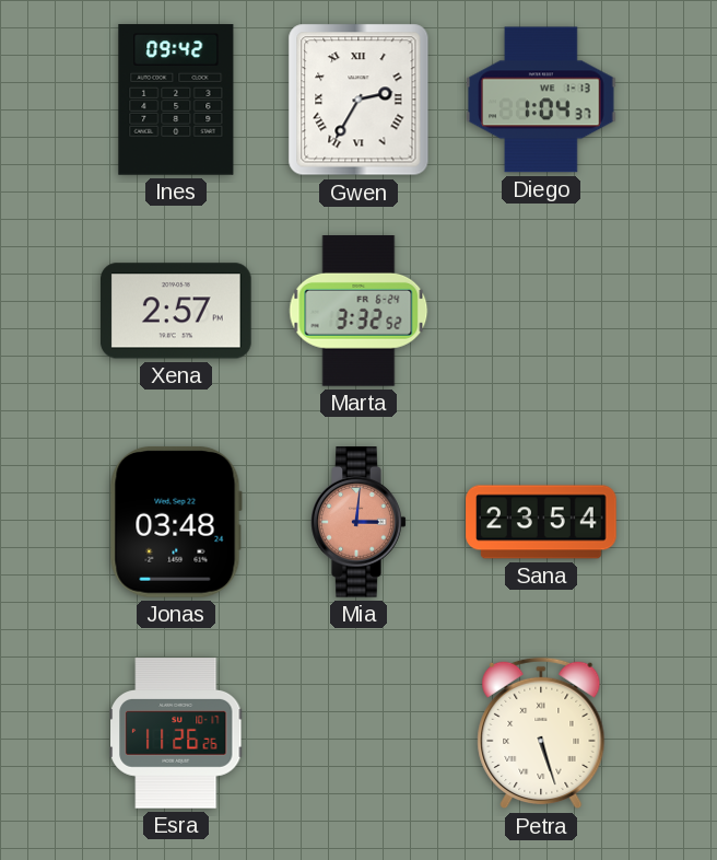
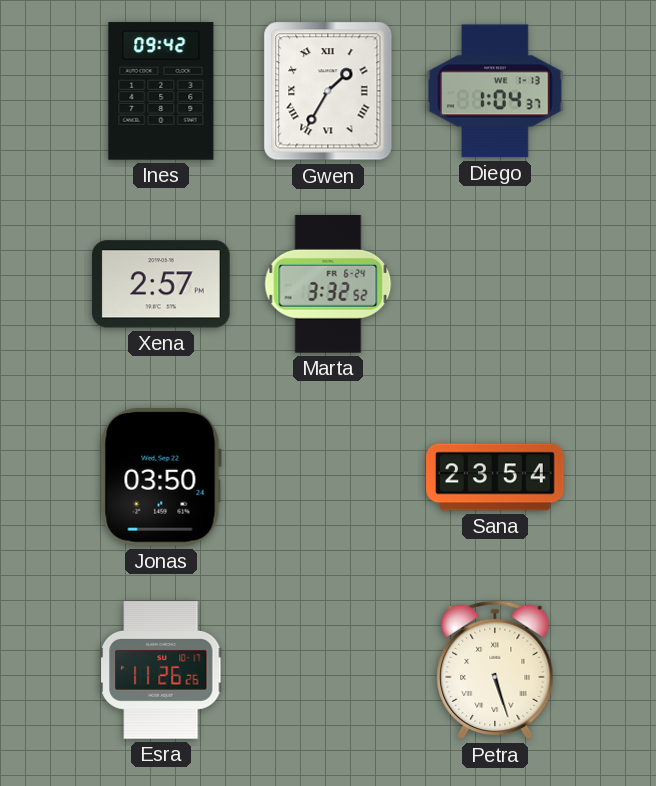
Gwen: 2:35 -> 1:35 (328, 91)
Jonas: 03:48 -> 03:50 (161, 477)
Mia: 3:01 -> none (358, 522)
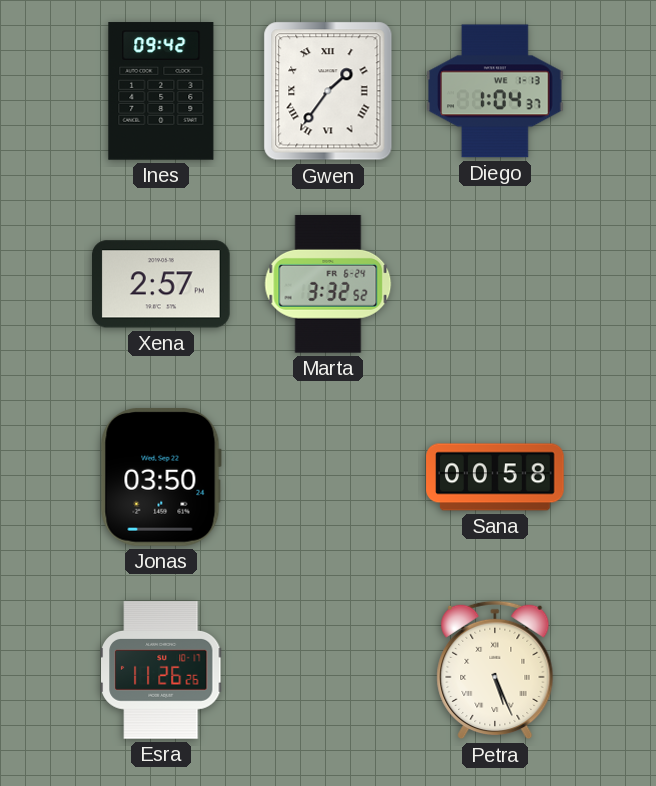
Gwen: 1:35 -> 1:36 (328, 91)
Sana: 23:54 -> 00:58 (495, 477)
Petra: 5:27 -> 5:26 (495, 670)
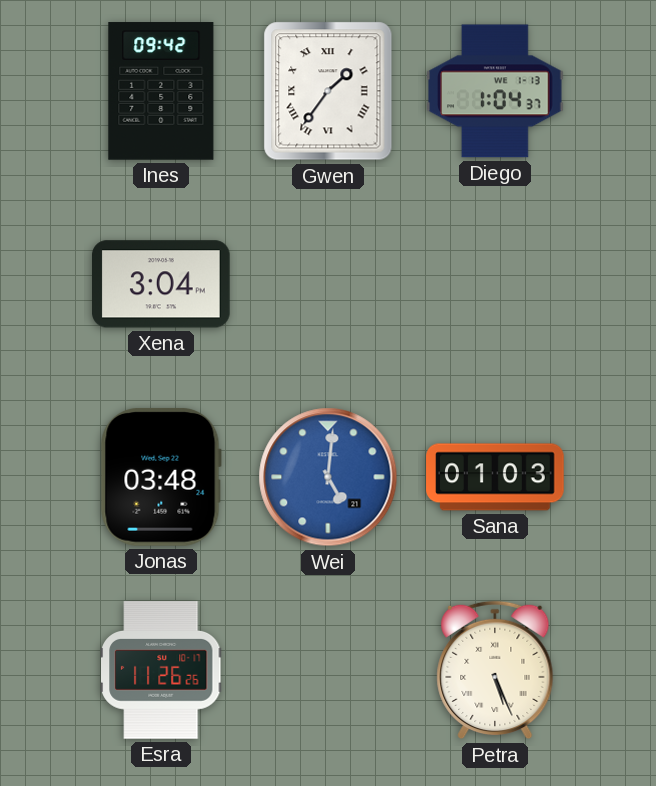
Xena: 2:57 -> 3:04 (162, 284)
Marta: 3:32 -> none (328, 285)
Jonas: 03:50 -> 03:48 (161, 477)
Wei: none -> 5:01 (328, 477)
Sana: 00:58 -> 01:03 (495, 477)
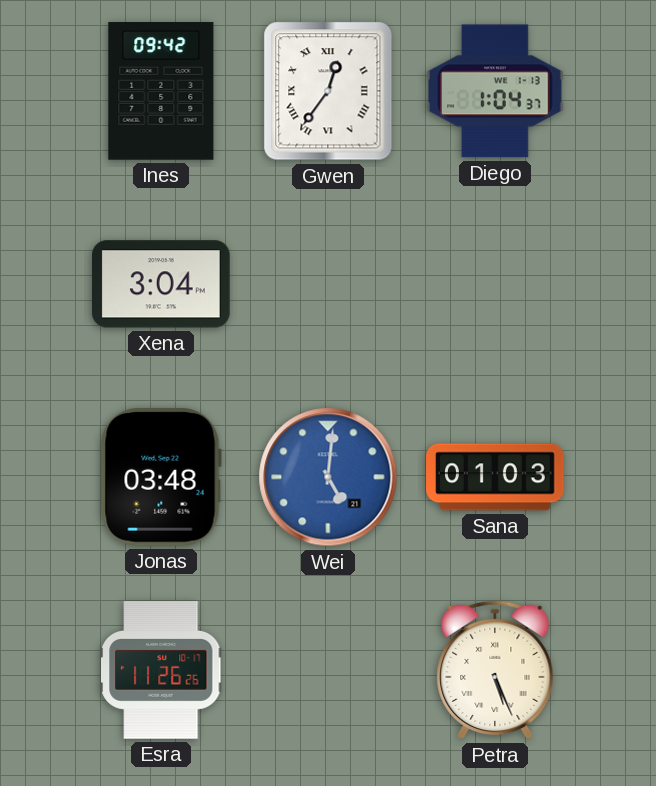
Gwen: 1:36 -> 12:36 (328, 91)
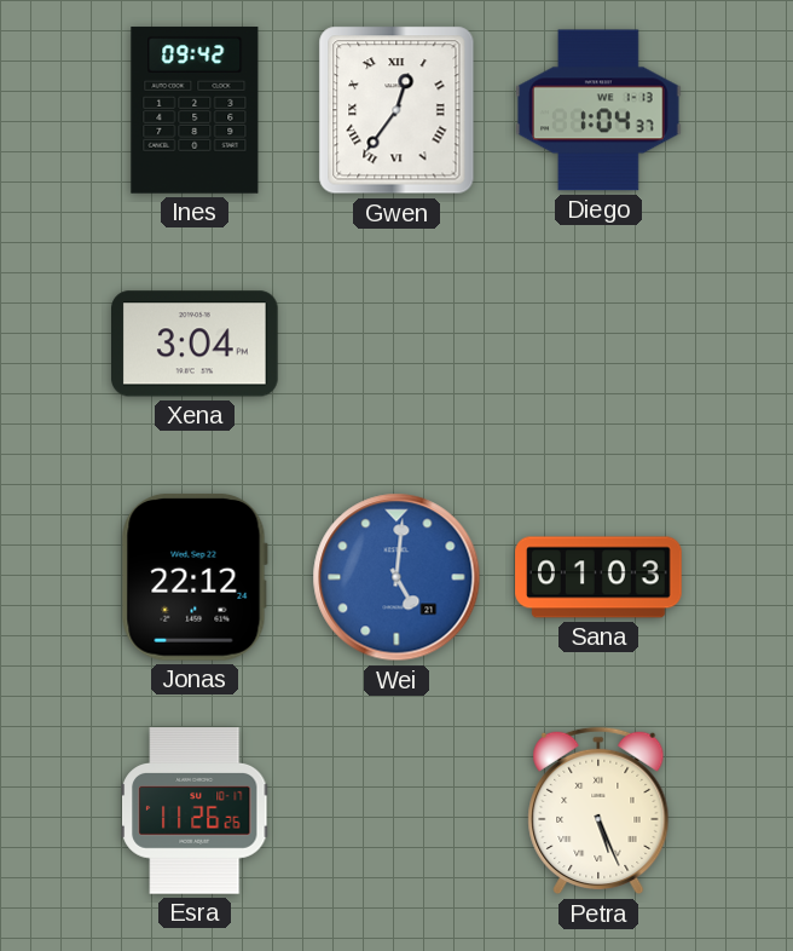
Jonas: 03:48 -> 22:12 (195, 577)
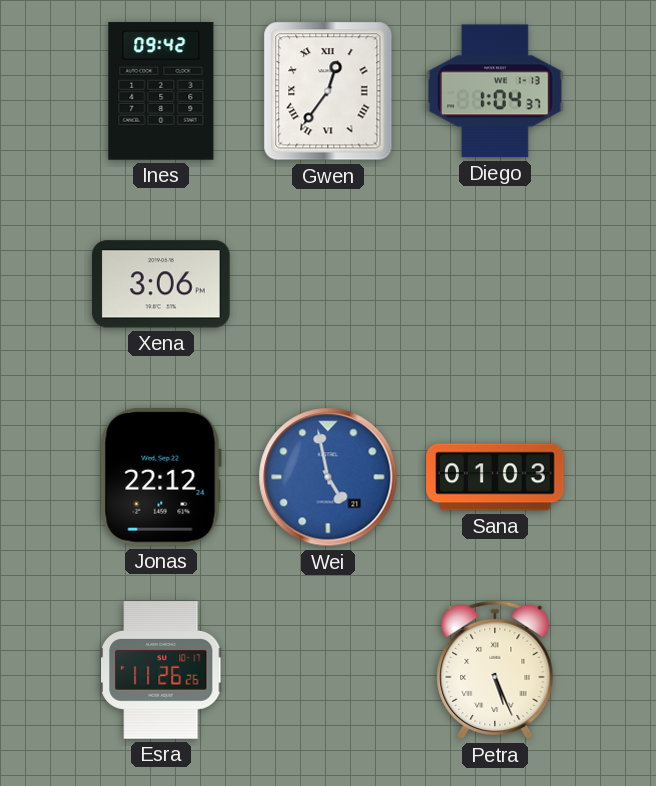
Xena: 3:04 -> 3:06 (162, 284)
Wei: 5:01 -> 4:58 (328, 477)
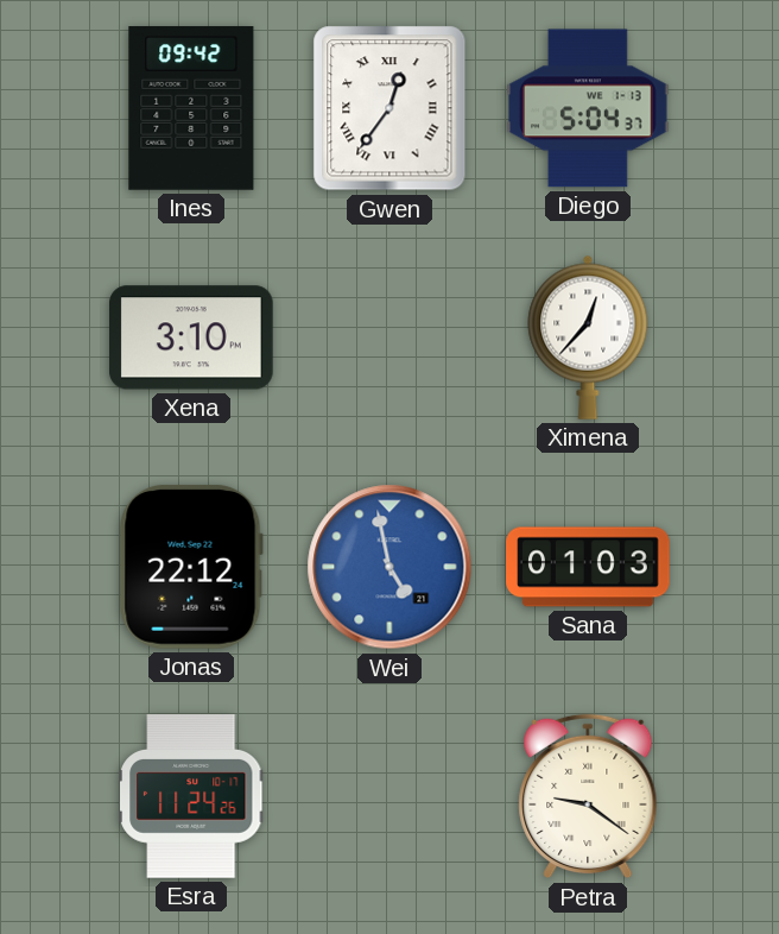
Diego: 1:04 -> 5:04 (588, 108)
Xena: 3:06 -> 3:10 (192, 337)
Ximena: none -> 12:37 (588, 337)
Esra: 11:26 -> 11:24 (192, 796)
Petra: 5:26 -> 9:21 (588, 796)
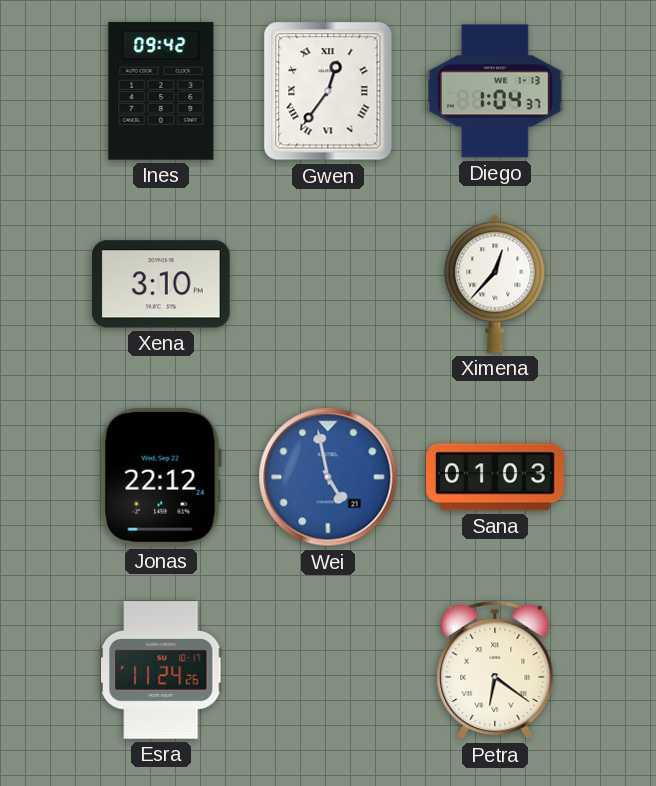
Diego: 5:04 -> 1:04 (495, 91)
Petra: 9:21 -> 6:21 (495, 670)
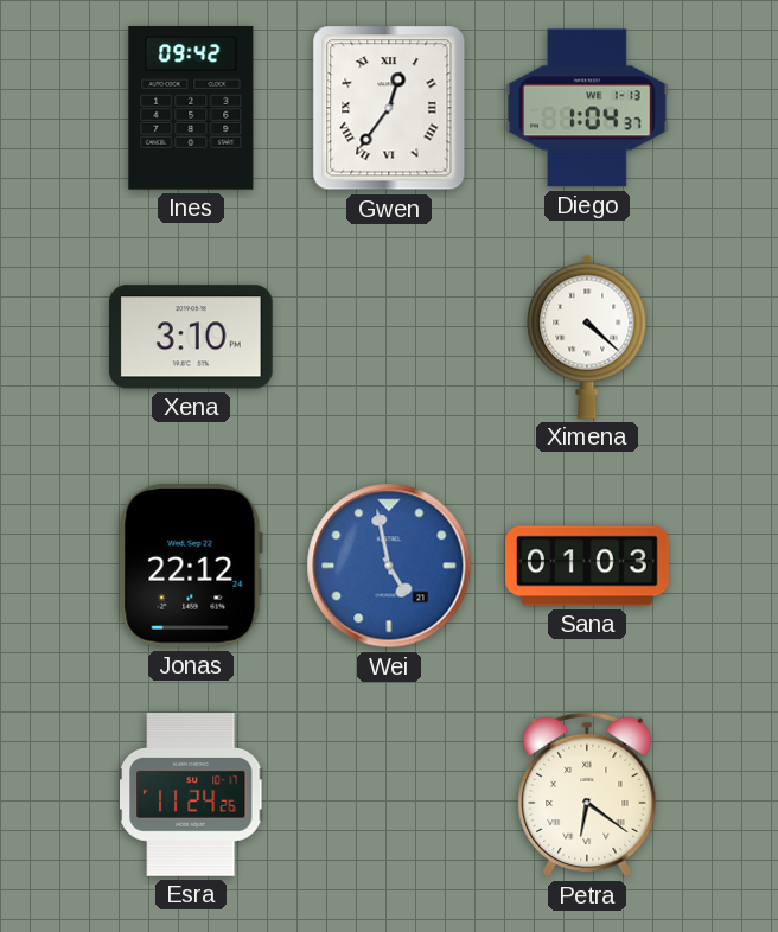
Ximena: 12:37 -> 4:22 (587, 337)
